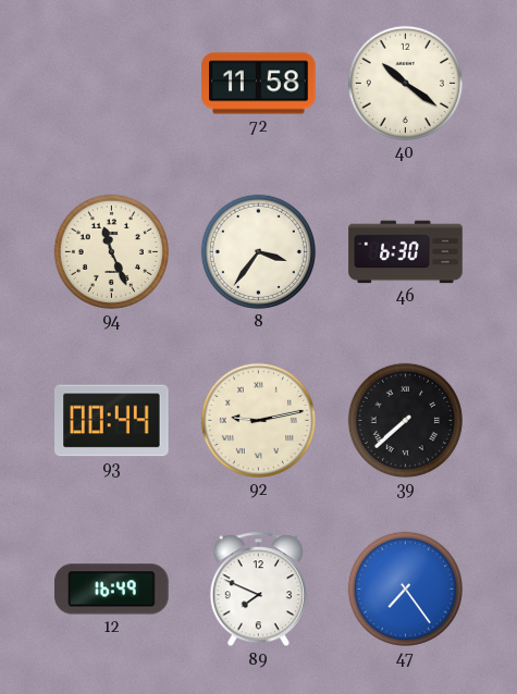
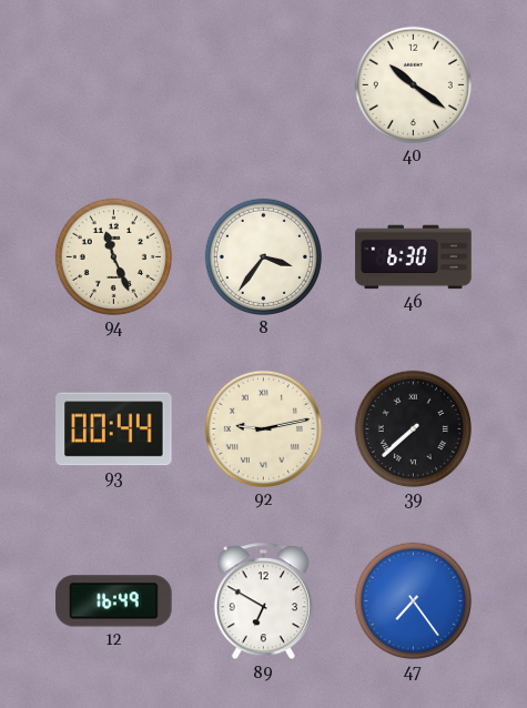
72: 11:58 -> none (259, 84)
89: 7:49 -> 6:50 (263, 601)
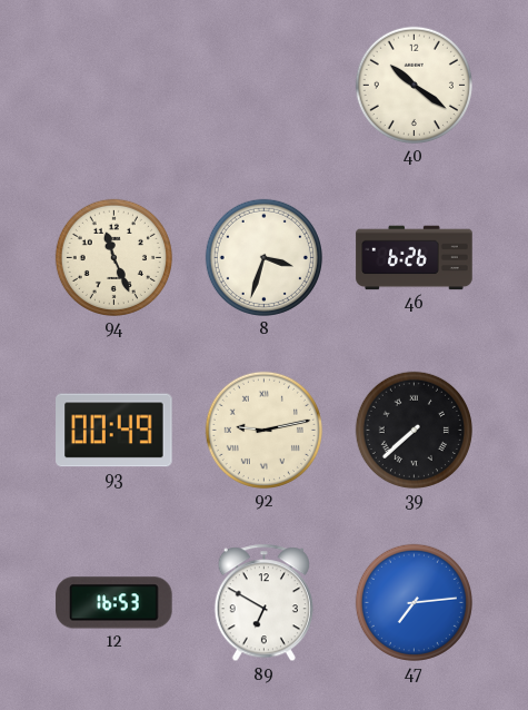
8: 3:36 -> 3:33 (263, 257)
46: 6:30 -> 6:26 (415, 258)
93: 00:44 -> 00:49 (114, 431)
12: 16:49 -> 16:53 (114, 603)
47: 7:24 -> 7:14 (414, 602)
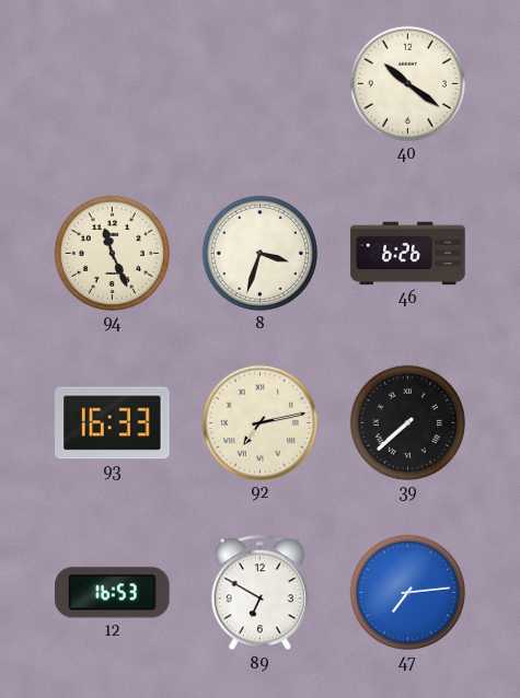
93: 00:49 -> 16:33 (113, 423)
92: 9:13 -> 7:13 (259, 422)
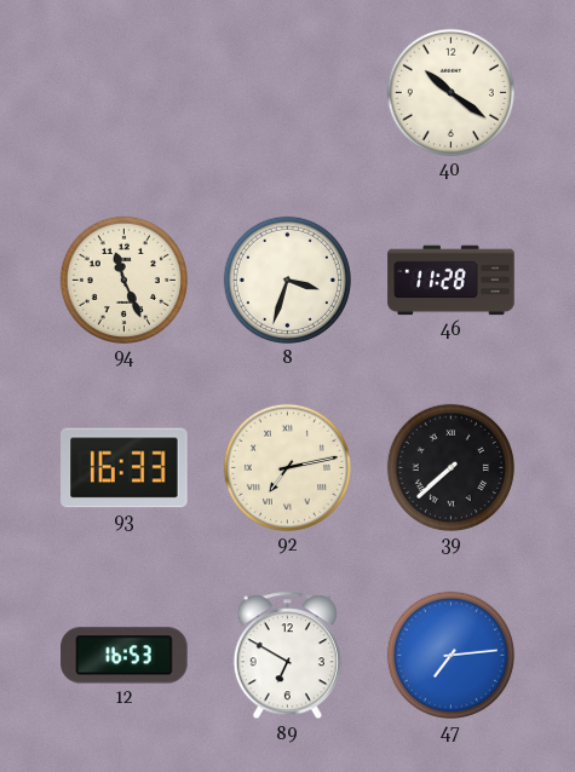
46: 6:26 -> 11:28 (452, 281)
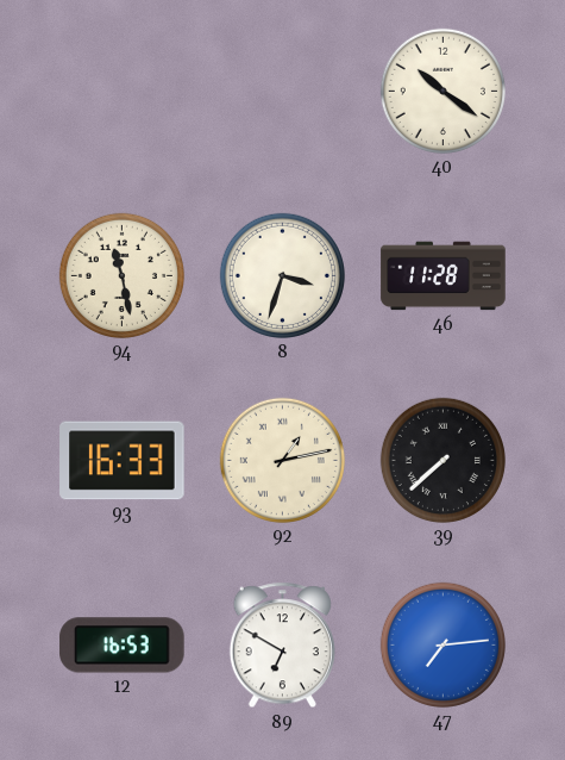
94: 11:26 -> 11:28 (121, 275)
92: 7:13 -> 1:13 (282, 460)
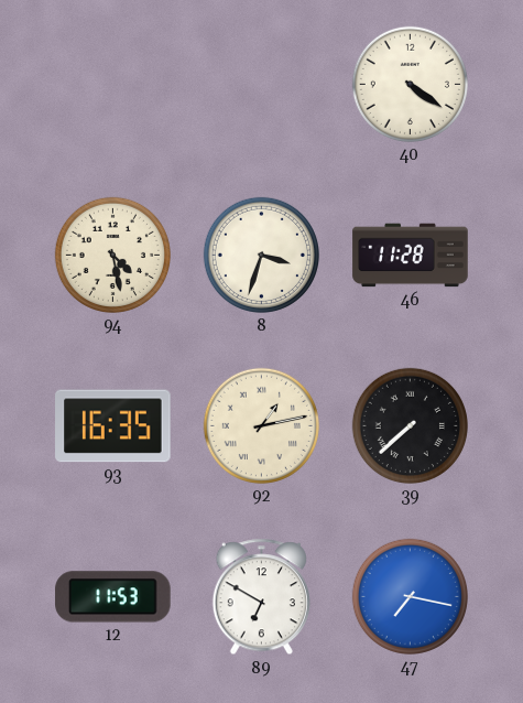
40: 10:21 -> 4:21 (410, 84)
94: 11:28 -> 4:28 (112, 255)
93: 16:33 -> 16:35 (113, 426)
12: 16:53 -> 11:53 (113, 597)
47: 7:14 -> 7:17 (410, 596)
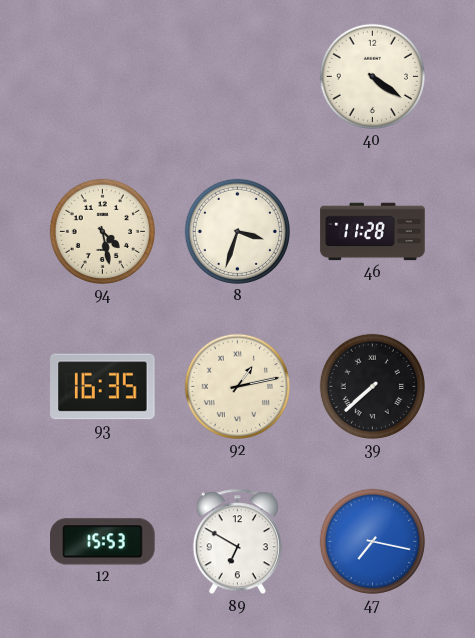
12: 11:53 -> 15:53 (103, 542)
